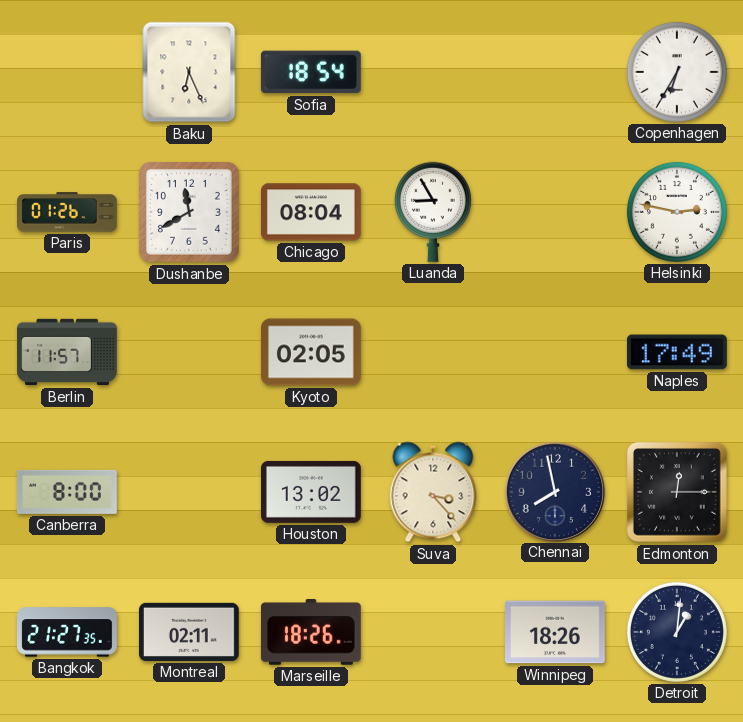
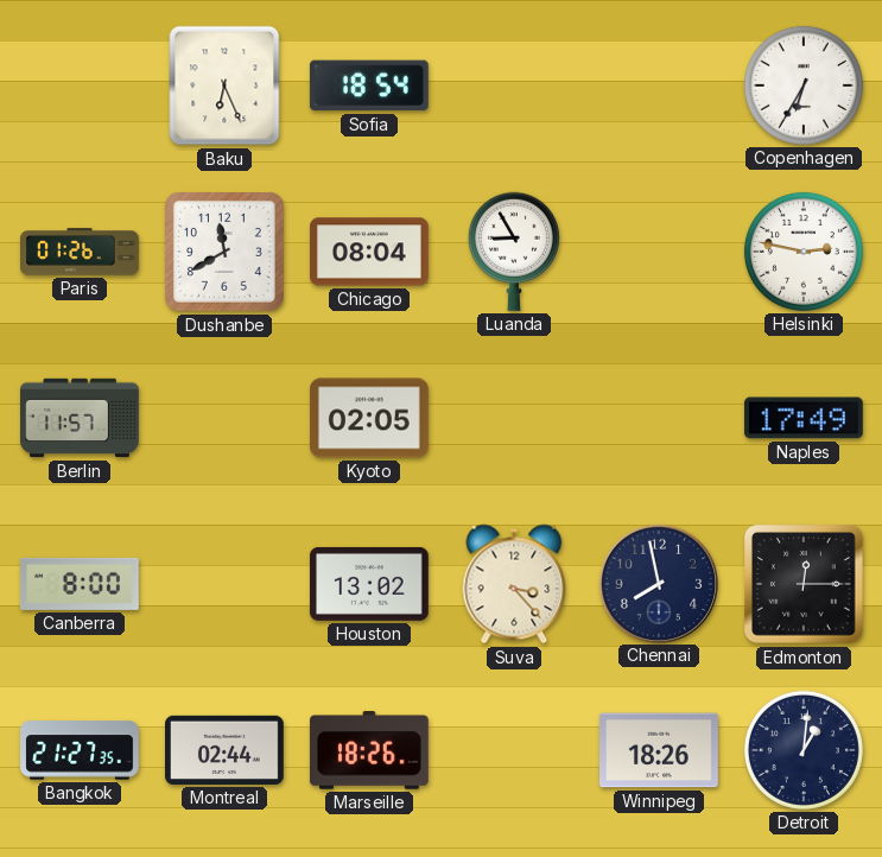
Montreal: 02:11 -> 02:44 (226, 750)
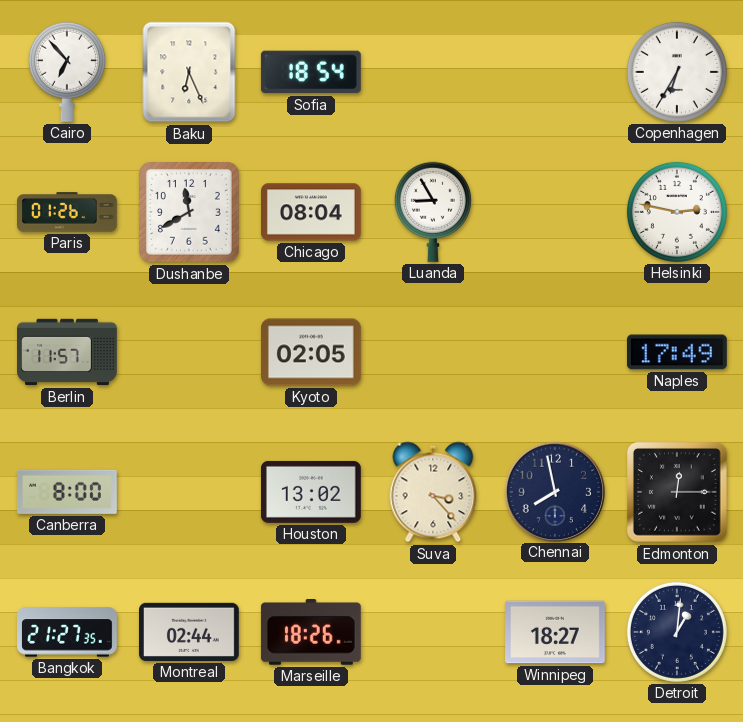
Cairo: none -> 6:53 (67, 72)
Winnipeg: 18:26 -> 18:27 (556, 632)
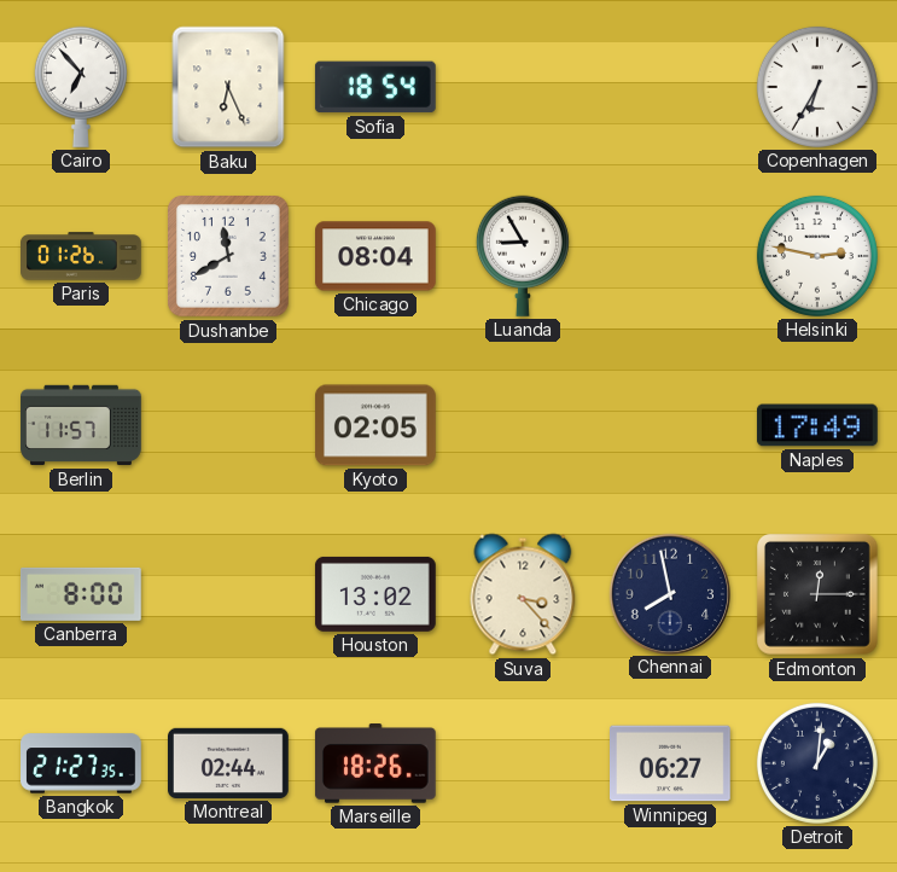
Winnipeg: 18:27 -> 06:27 (671, 763)
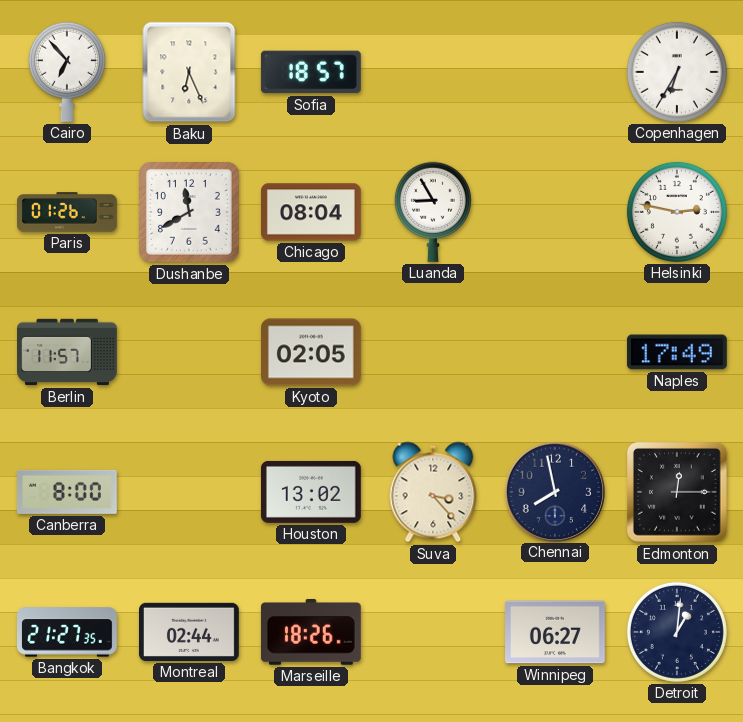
Sofia: 18:54 -> 18:57 (311, 72)
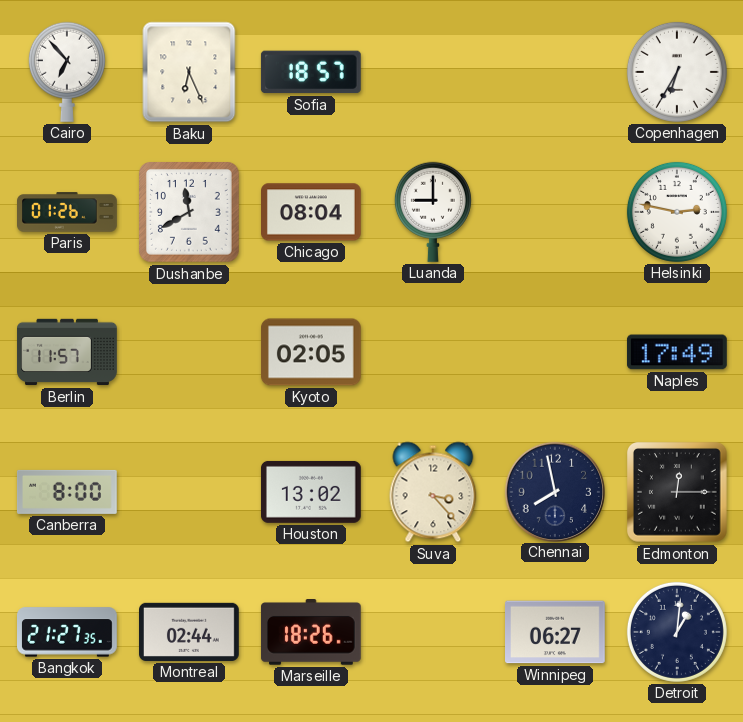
Luanda: 8:55 -> 9:00 (433, 212)
